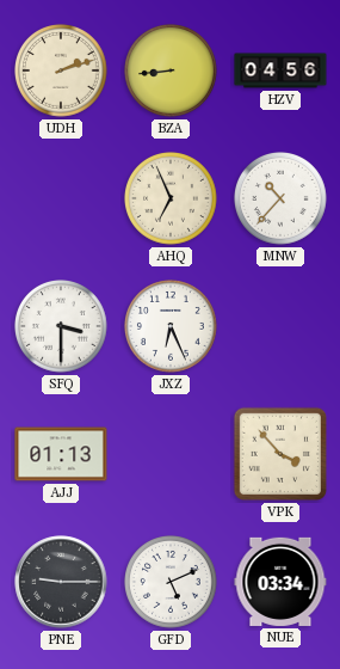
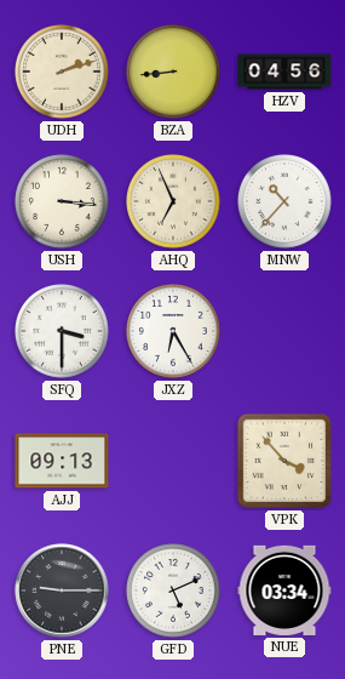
USH: none -> 3:16 (63, 202)
JXZ: 6:26 -> 6:25 (174, 332)
AJJ: 01:13 -> 09:13 (62, 461)
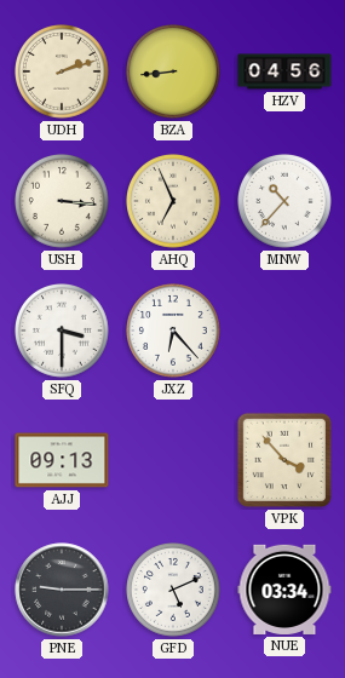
JXZ: 6:25 -> 6:23 (174, 332)
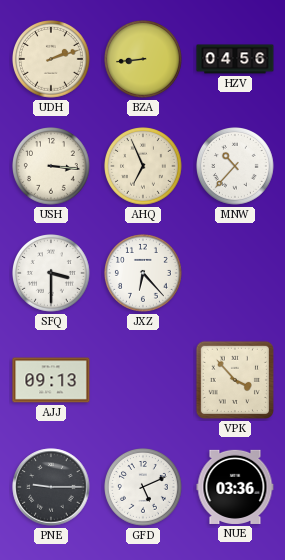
NUE: 03:34 -> 03:36 (235, 487)
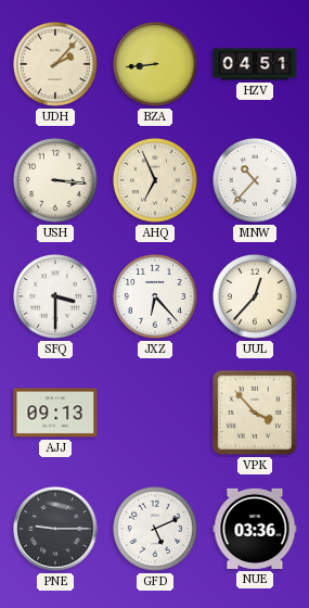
UDH: 2:12 -> 2:07 (56, 65)
HZV: 04:56 -> 04:51 (255, 64)
UUL: none -> 12:37 (256, 297)
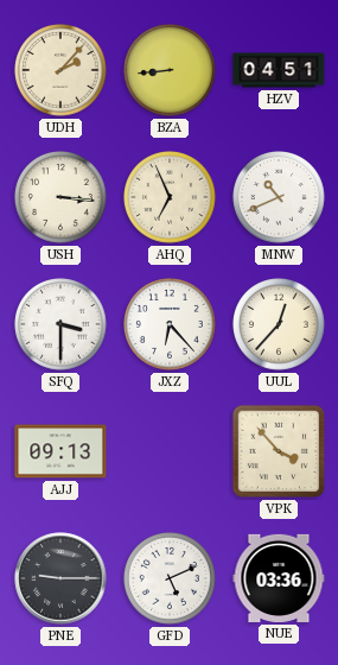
MNW: 10:37 -> 10:41 (280, 198)
